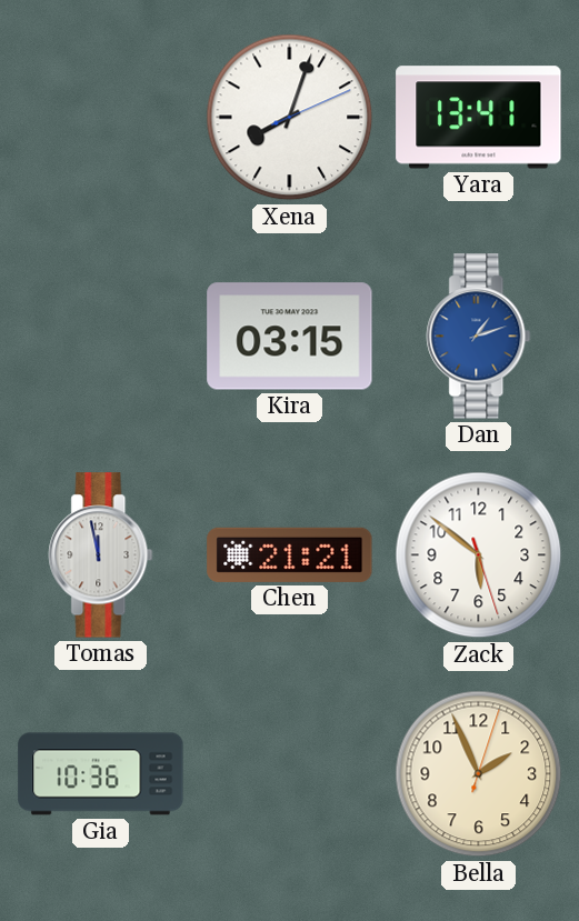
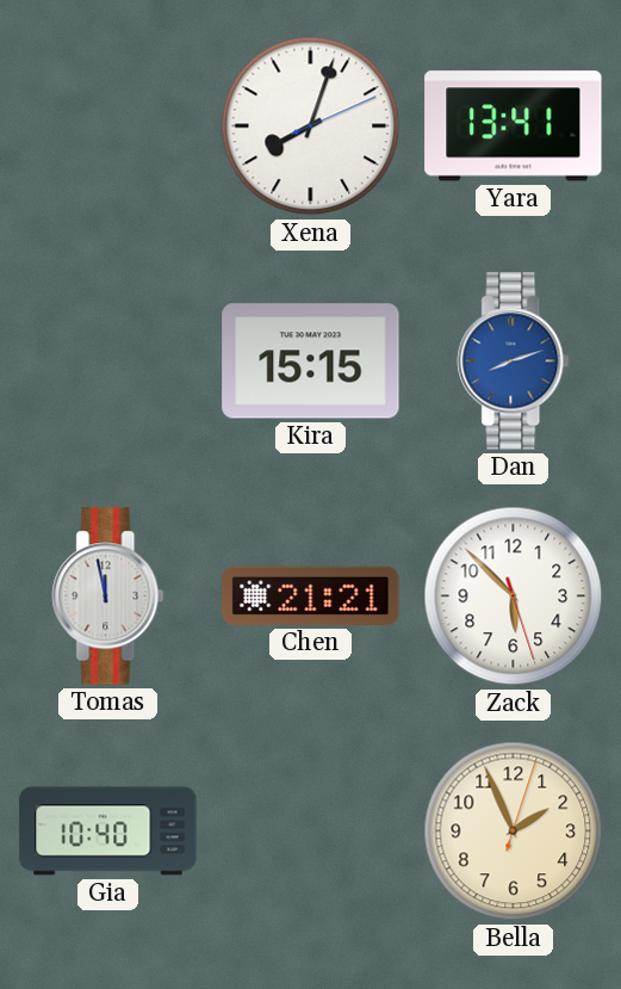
Kira: 03:15 -> 15:15 (311, 361)
Dan: 1:12 -> 8:12 (514, 361)
Zack: 5:51 -> 5:52 (514, 597)
Gia: 10:36 -> 10:40 (108, 832)
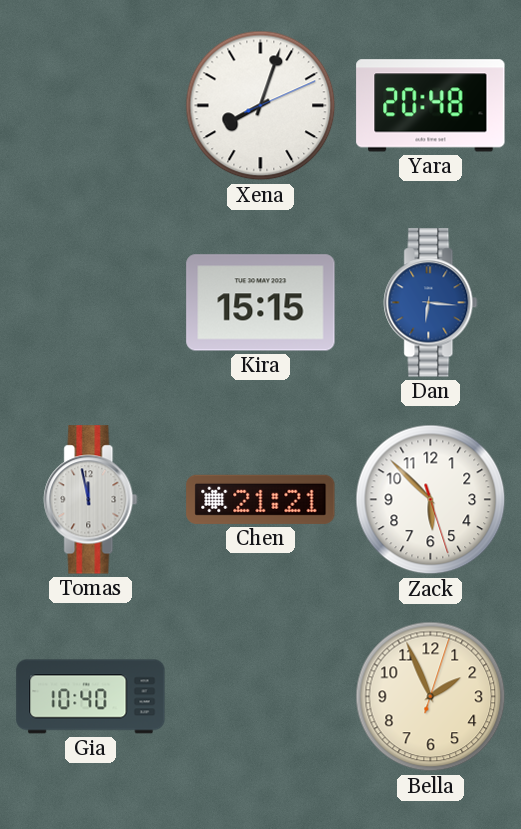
Yara: 13:41 -> 20:48 (431, 106)
Dan: 8:12 -> 6:16 (431, 303)
